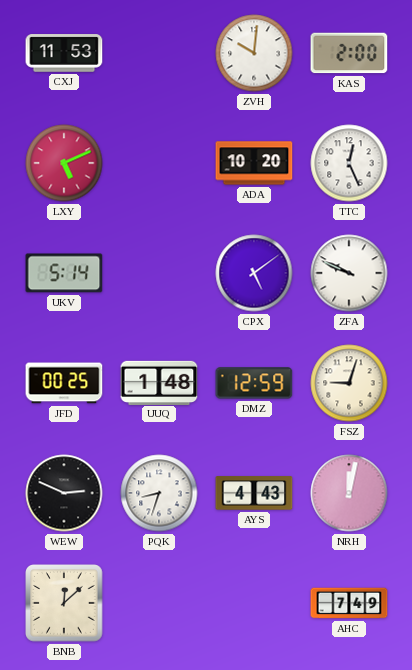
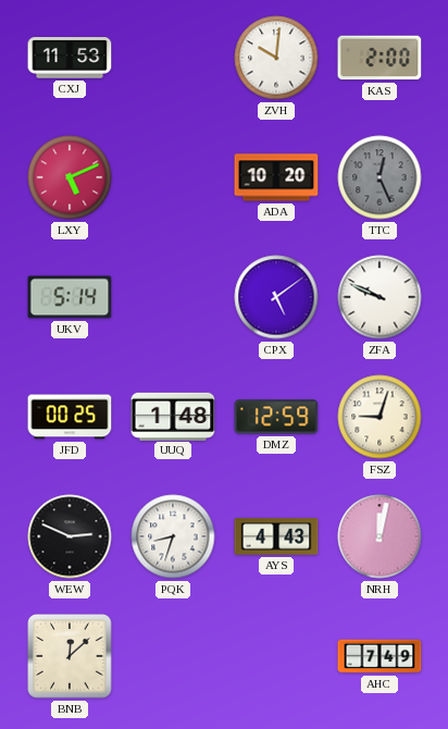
TTC dial: white -> grey (379, 177)
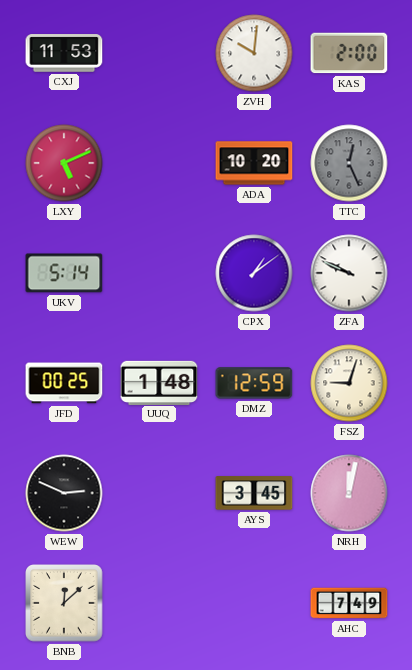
CPX: 5:09 -> 1:09 (254, 273)
PQK: 8:33 -> none (173, 536)
AYS: 4:43 -> 3:45 (254, 493)
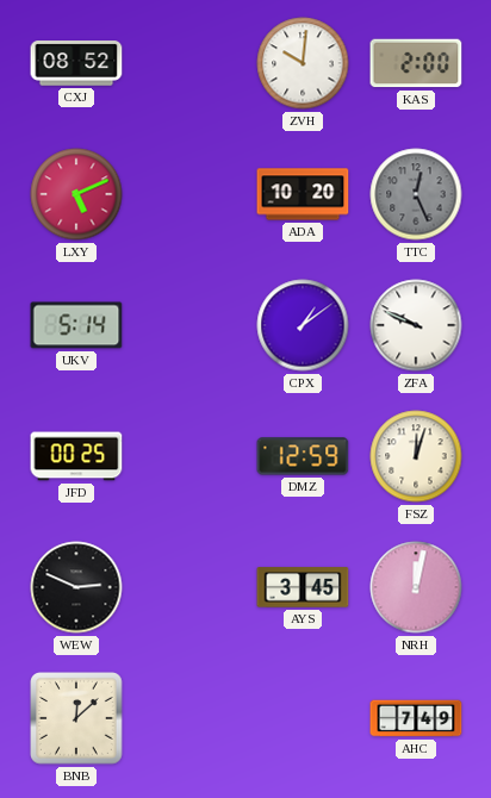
CXJ: 11:53 -> 08:52 (76, 63)
UUQ: 1:48 -> none (159, 382)
FSZ: 9:03 -> 12:03 (416, 456)
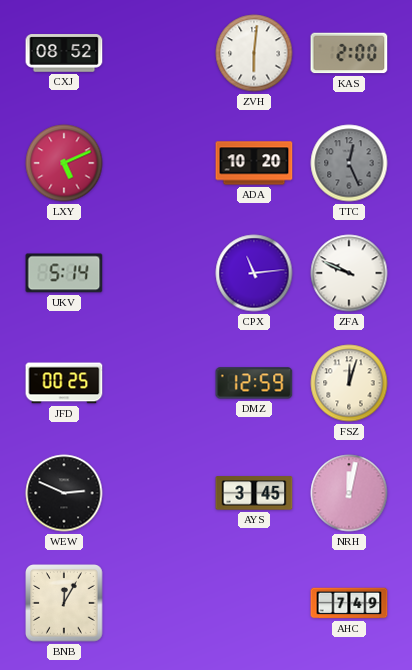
ZVH: 10:01 -> 6:01 (254, 53)
CPX: 1:09 -> 11:14 (254, 273)
BNB: 12:08 -> 12:05 (64, 603)
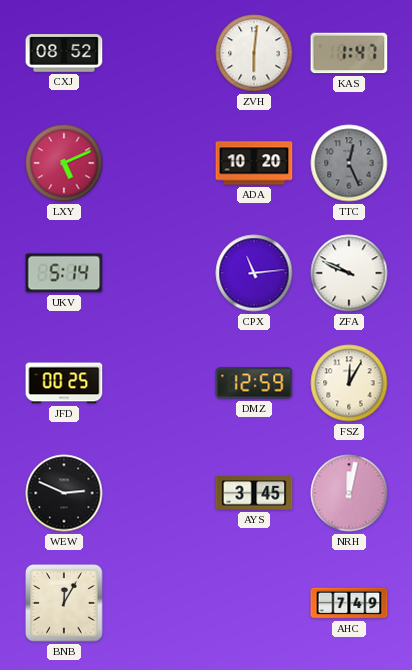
KAS: 2:00 -> 1:47 (349, 53)
FSZ: 12:03 -> 12:05 (349, 383)
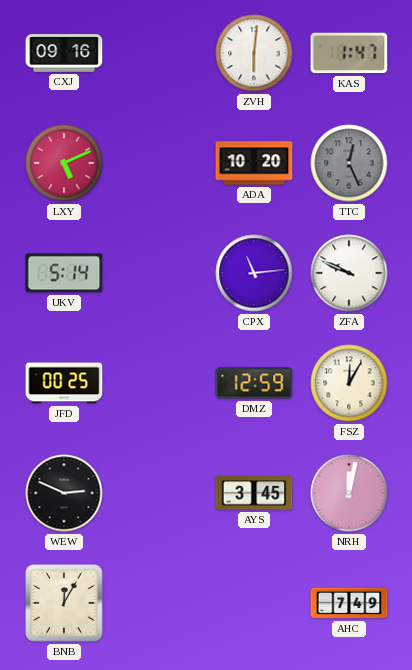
CXJ: 08:52 -> 09:16 (64, 53)
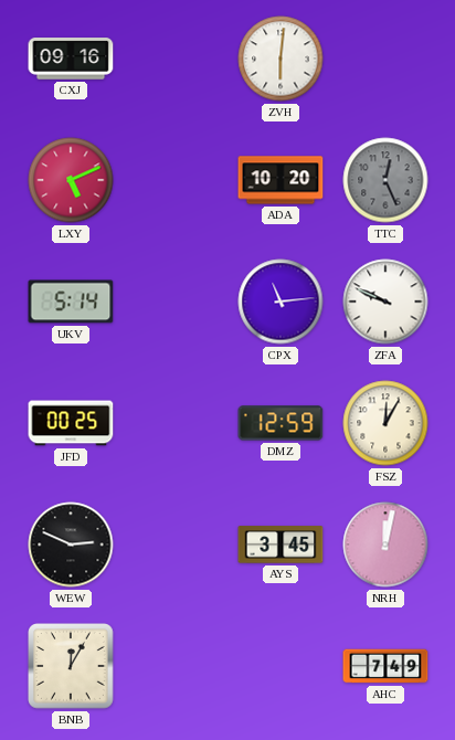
KAS: 1:47 -> none (349, 53)
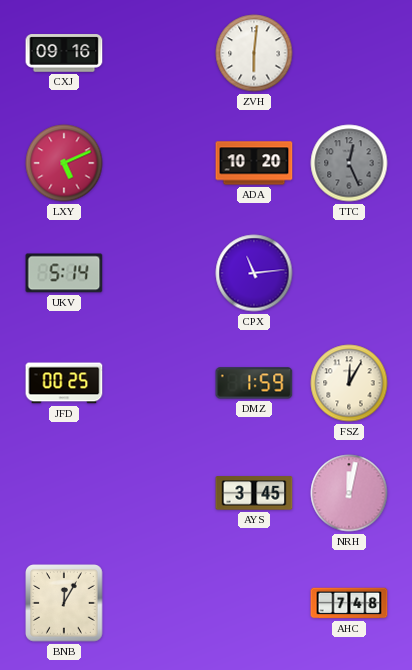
ZFA: 9:49 -> none (385, 302)
DMZ: 12:59 -> 1:59 (254, 383)
WEW: 2:49 -> none (71, 545)
AHC: 7:49 -> 7:48 (349, 603)
